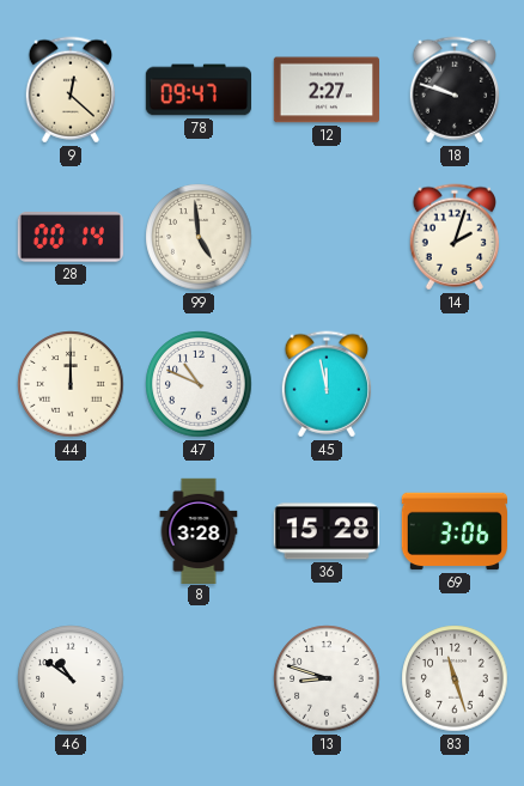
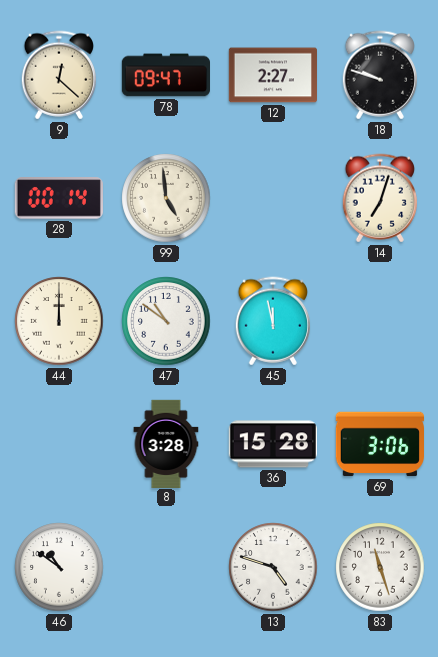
14: 2:03 -> 7:03 (379, 198)
47: 10:49 -> 10:51 (166, 321)
13: 8:48 -> 4:48 (273, 567)
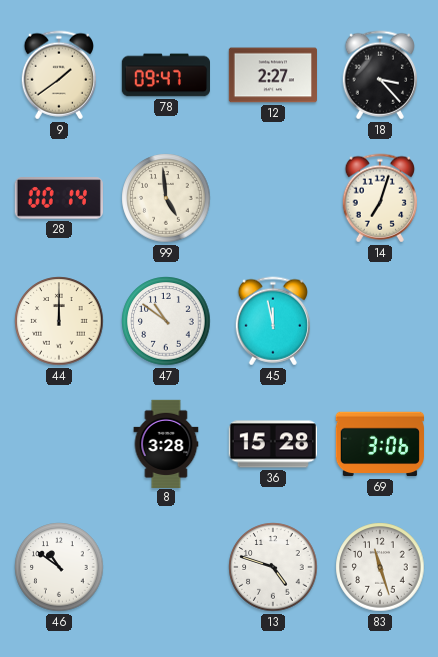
9: 12:22 -> 1:39 (58, 75)
18: 9:48 -> 3:23 (379, 75)
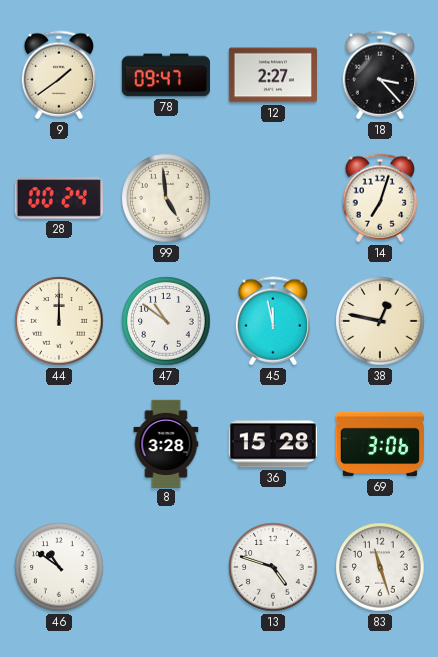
28: 00:14 -> 00:24 (59, 198)
38: none -> 12:47 (380, 321)
